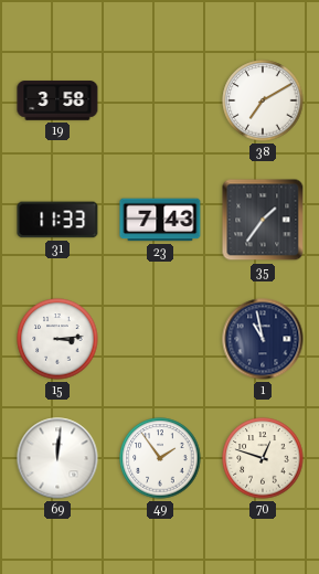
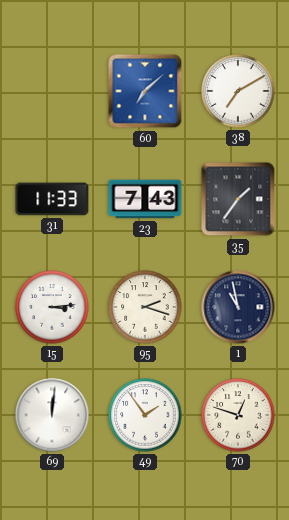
19: 3:58 -> none (57, 100)
60: none -> 7:08 (145, 91)
95: none -> 2:18 (145, 307)
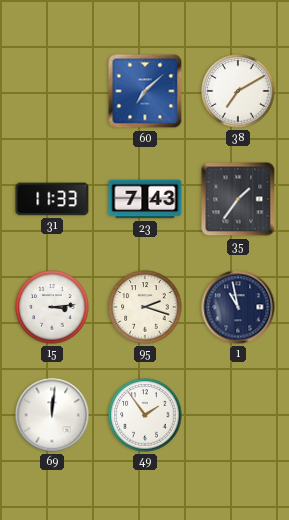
70: 12:48 -> none (238, 415)
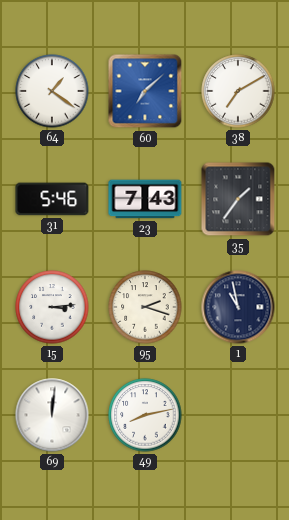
64: none -> 1:21 (52, 91)
31: 11:33 -> 5:46 (52, 199)
49: 1:54 -> 8:13 (145, 415)
